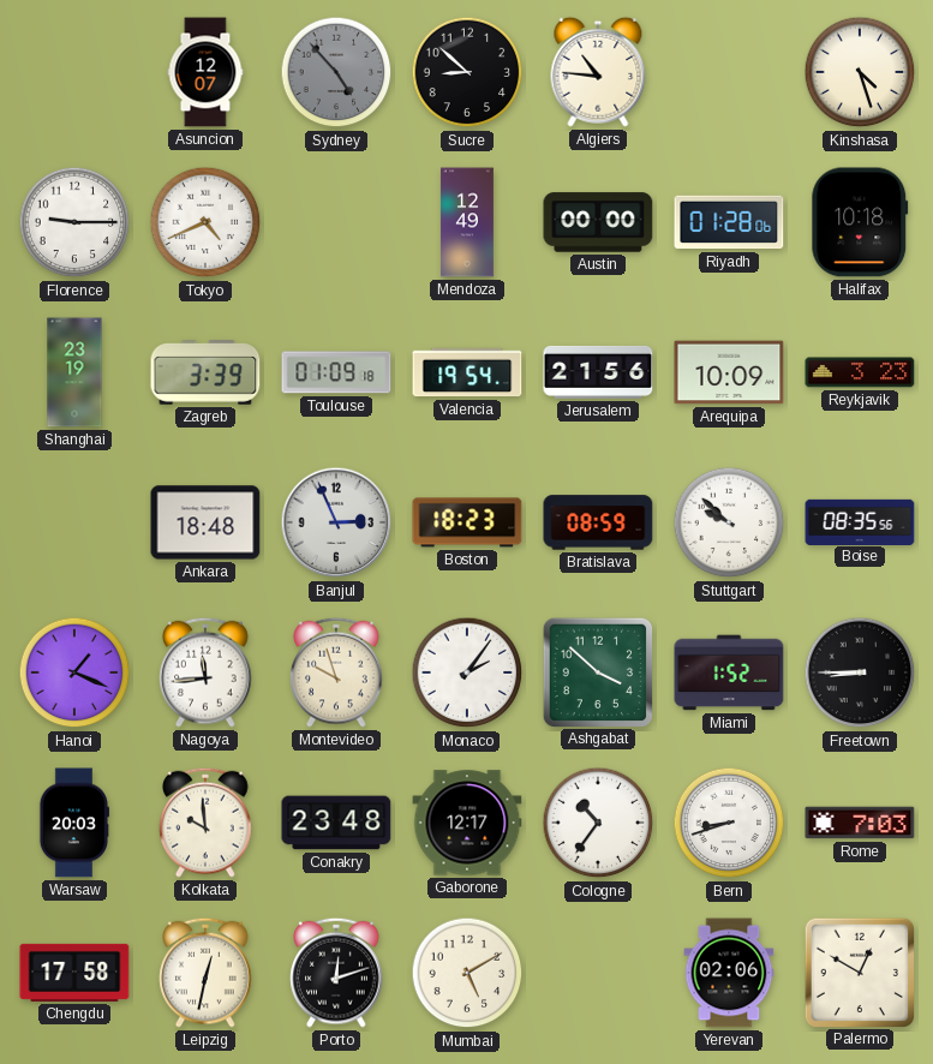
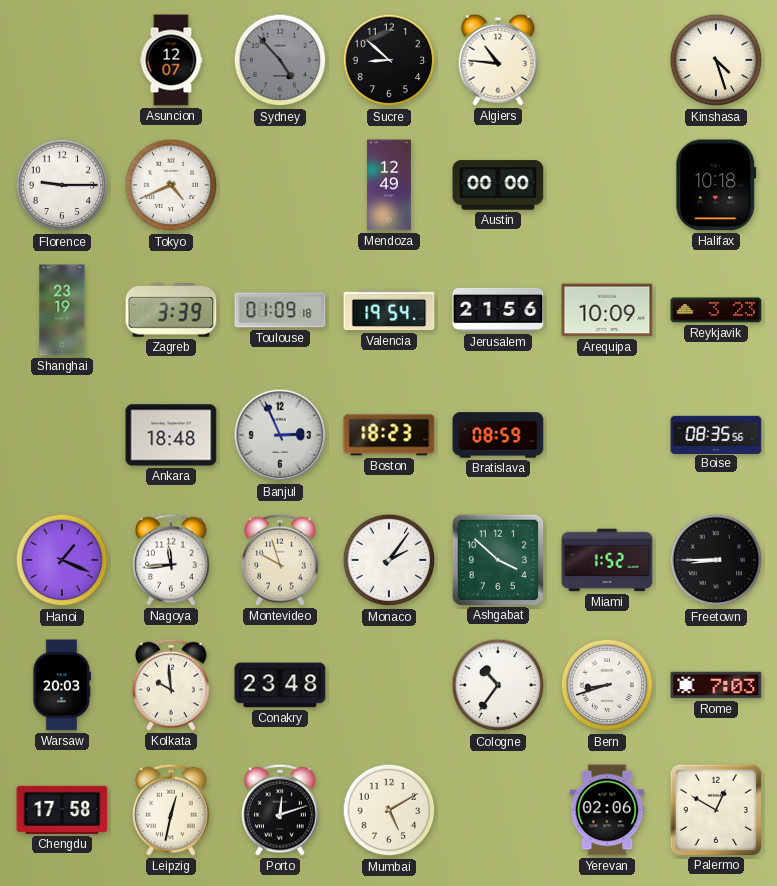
Riyadh: 01:28 -> none (729, 222)
Stuttgart: 9:52 -> none (729, 522)
Gaborone: 12:17 -> none (467, 823)
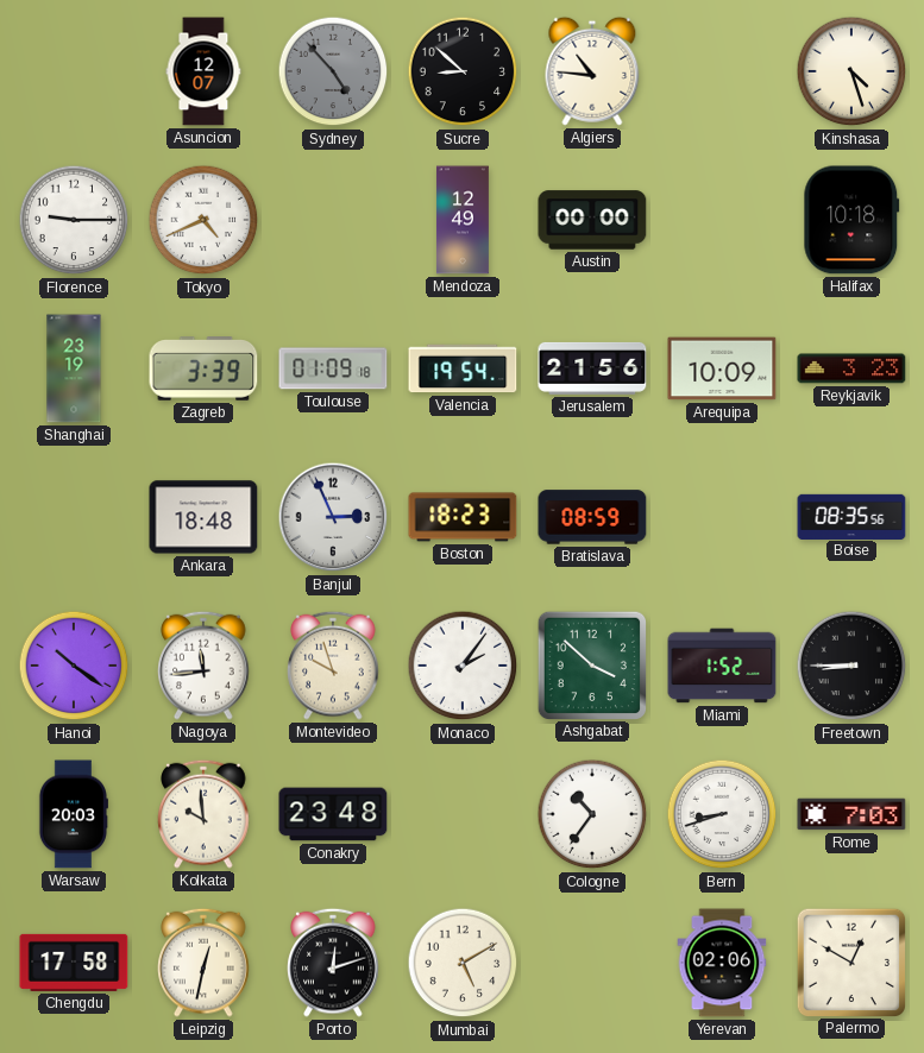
Hanoi: 1:19 -> 10:21 (74, 666)
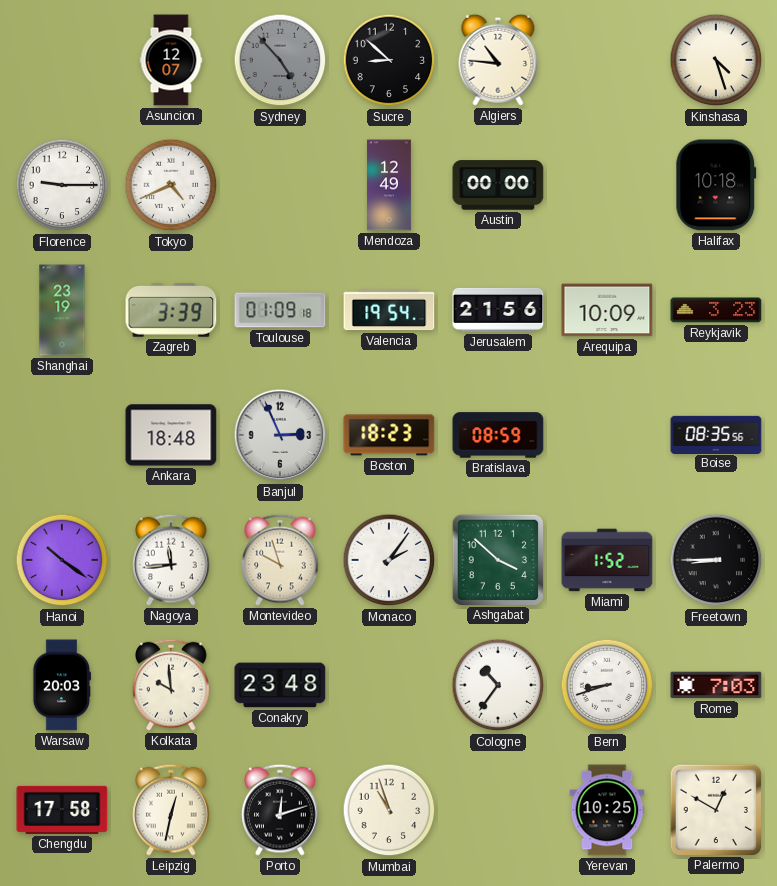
Mumbai: 5:10 -> 10:57 (389, 810)
Yerevan: 02:06 -> 10:25 (607, 810)
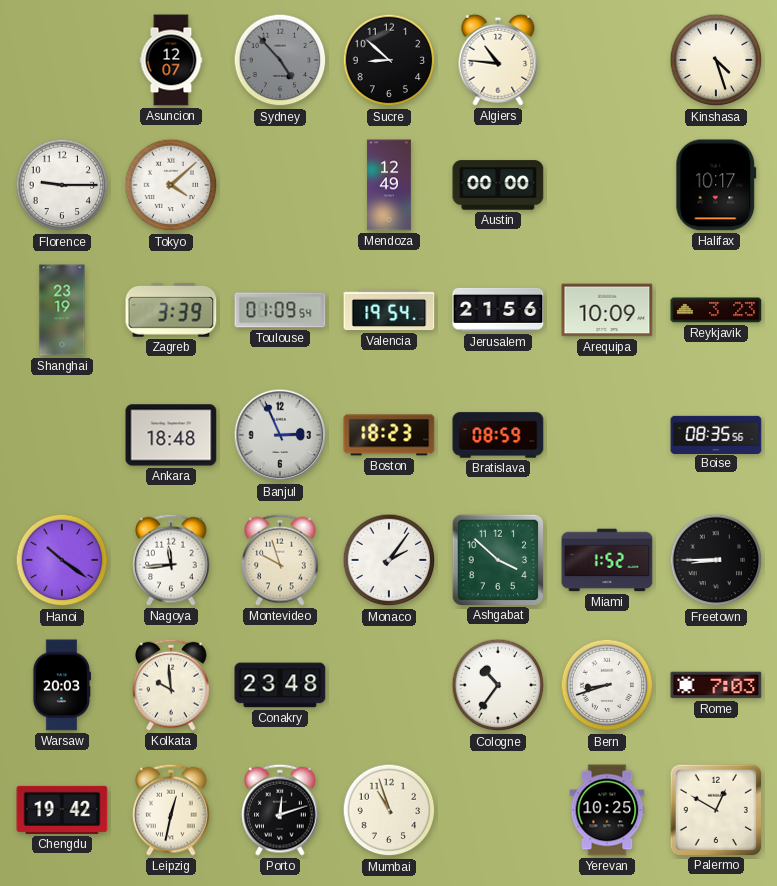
Tokyo: 4:41 -> 4:08 (171, 185)
Halifax: 10:18 -> 10:17 (716, 185)
Toulouse: 01:09:18 -> 01:09:54 (280, 310)
Chengdu: 17:58 -> 19:42 (62, 810)
